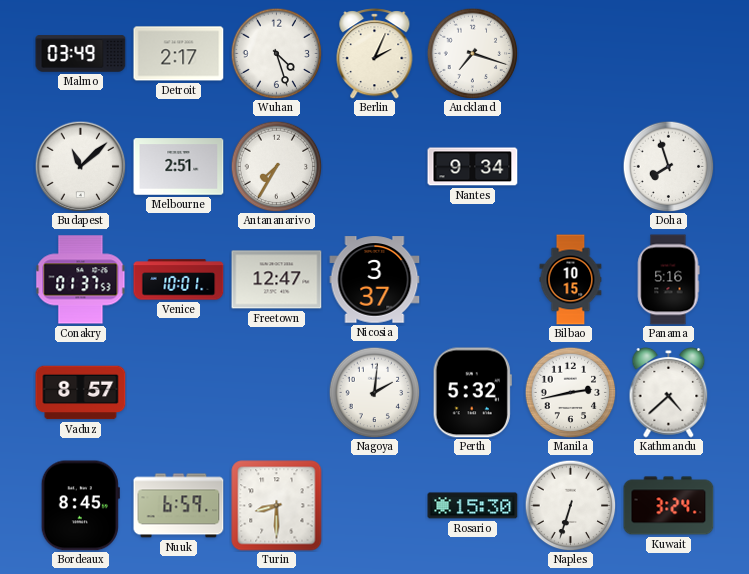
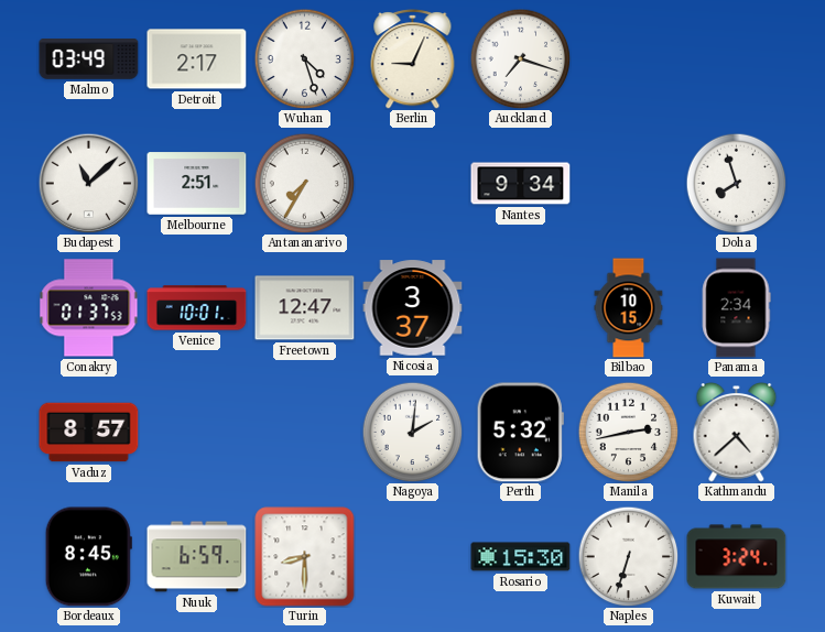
Berlin: 2:04 -> 9:04 (413, 59)
Panama: 5:16 -> 2:34 (736, 308)
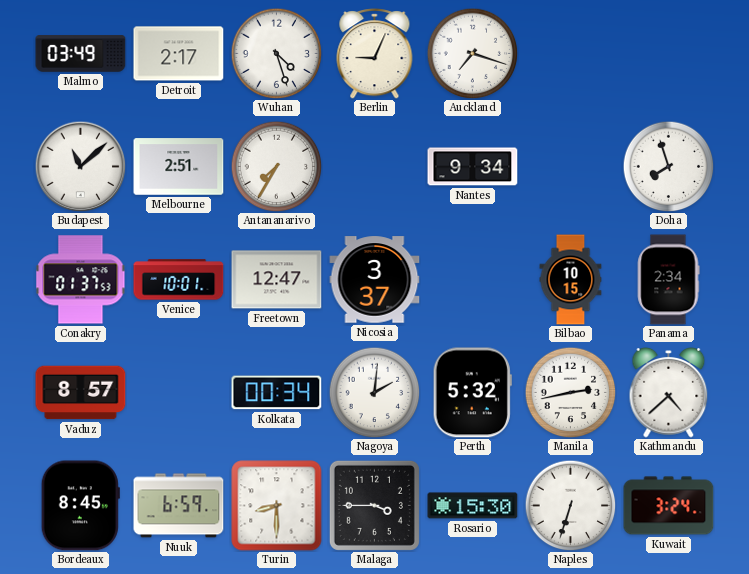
Kolkata: none -> 00:34 (277, 393)
Malaga: none -> 3:45 (374, 505)
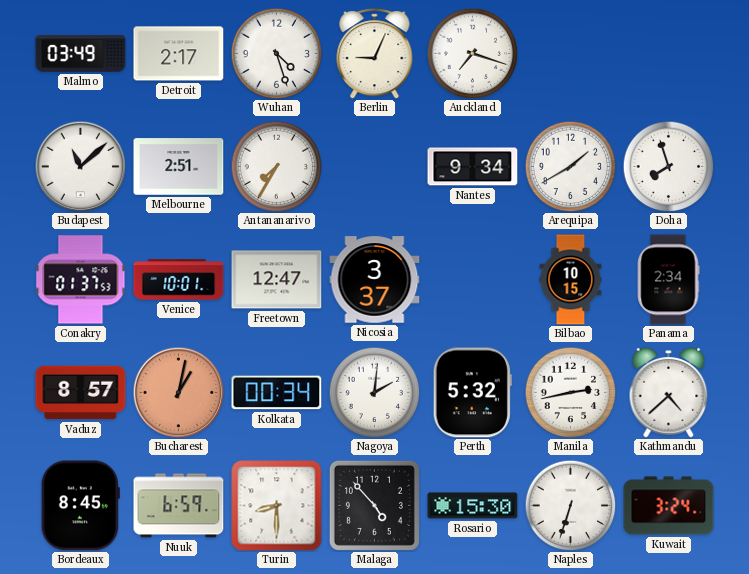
Arequipa: none -> 1:40 (570, 166)
Bucharest: none -> 1:02 (178, 392)
Malaga: 3:45 -> 4:53 (374, 505)
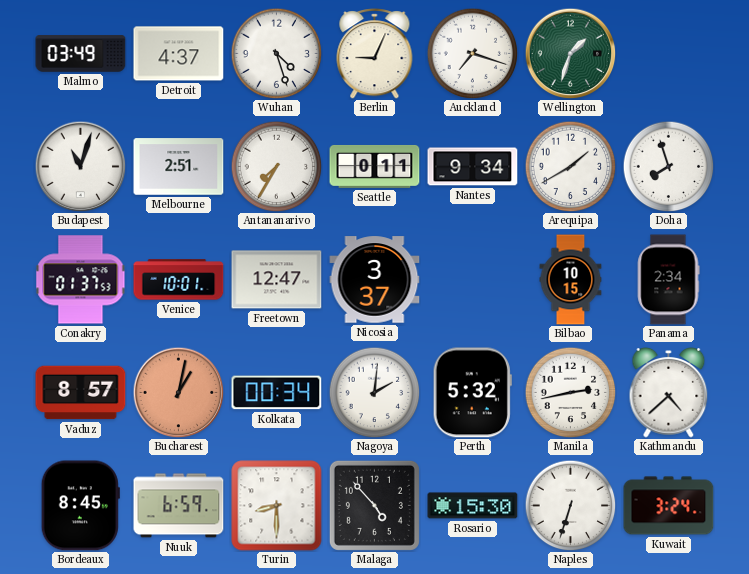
Detroit: 2:17 -> 4:37 (179, 54)
Wellington: none -> 1:33 (570, 53)
Budapest: 11:08 -> 11:03 (80, 166)
Seattle: none -> 0:11 (375, 166)
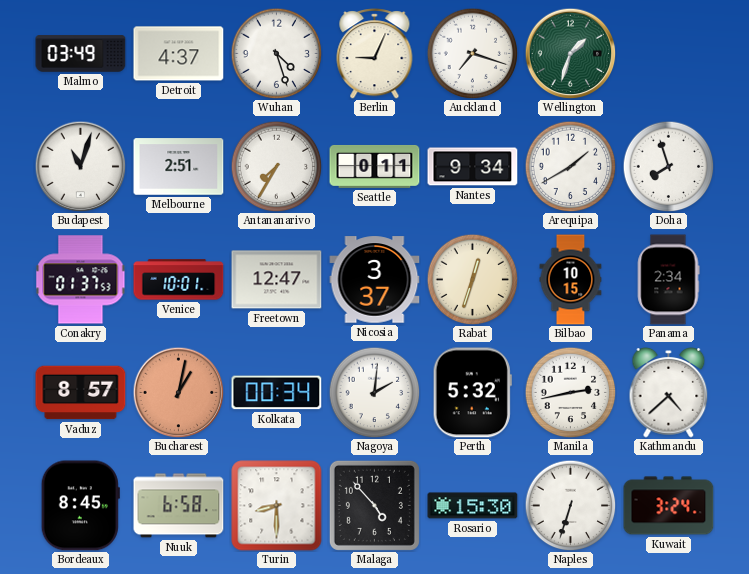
Rabat: none -> 12:33 (472, 279)
Nuuk: 6:59 -> 6:58 (179, 506)
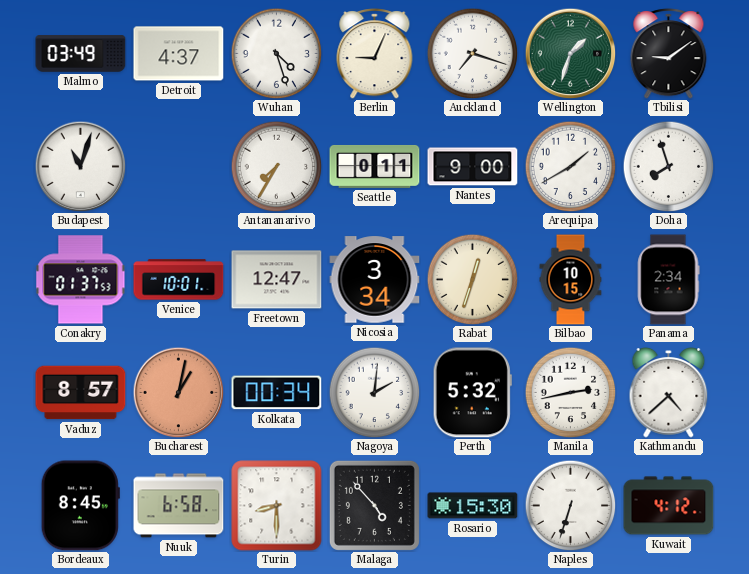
Tbilisi: none -> 9:09 (669, 54)
Melbourne: 2:51 -> none (179, 167)
Nantes: 9:34 -> 9:00 (473, 167)
Nicosia: 3:37 -> 3:34 (375, 280)
Kuwait: 3:24 -> 4:12 (669, 506)
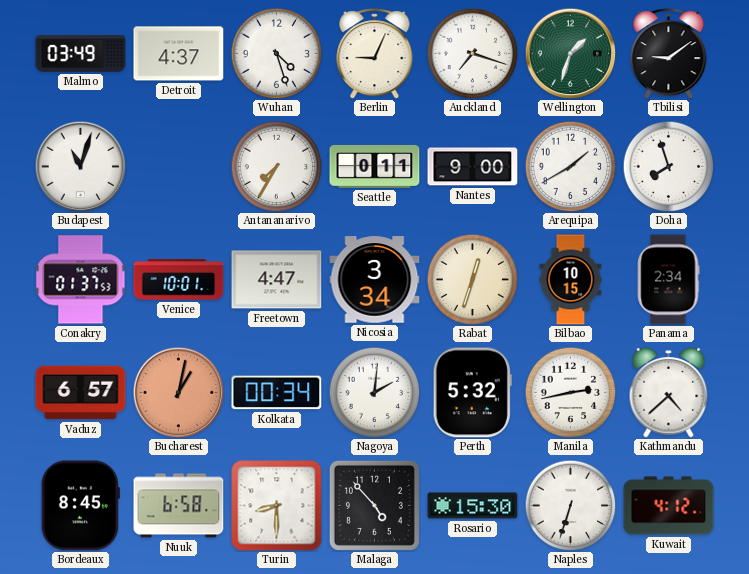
Freetown: 12:47 -> 4:47 (277, 280)
Vaduz: 8:57 -> 6:57 (81, 393)
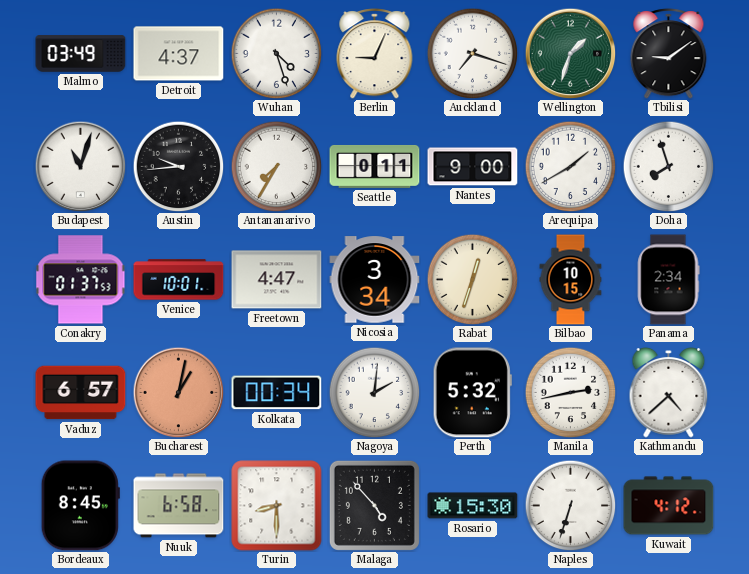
Austin: none -> 9:44 (178, 166)
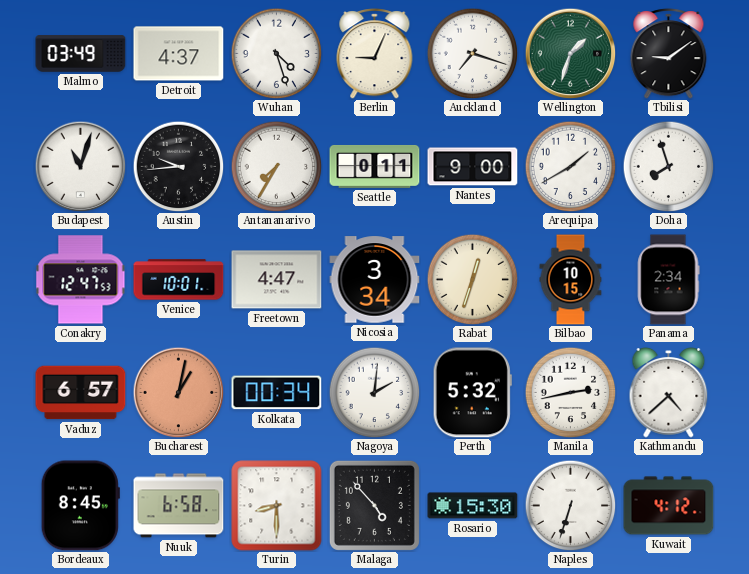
Conakry: 01:37 -> 12:47 (81, 280)
